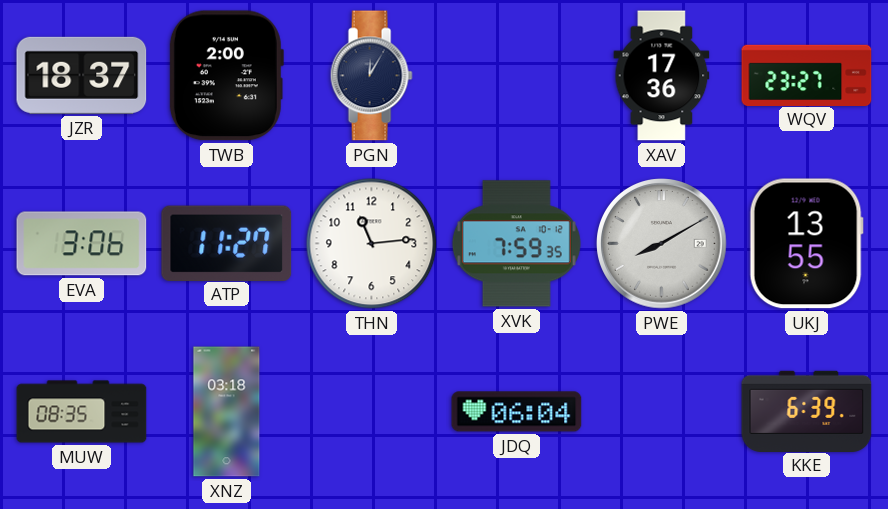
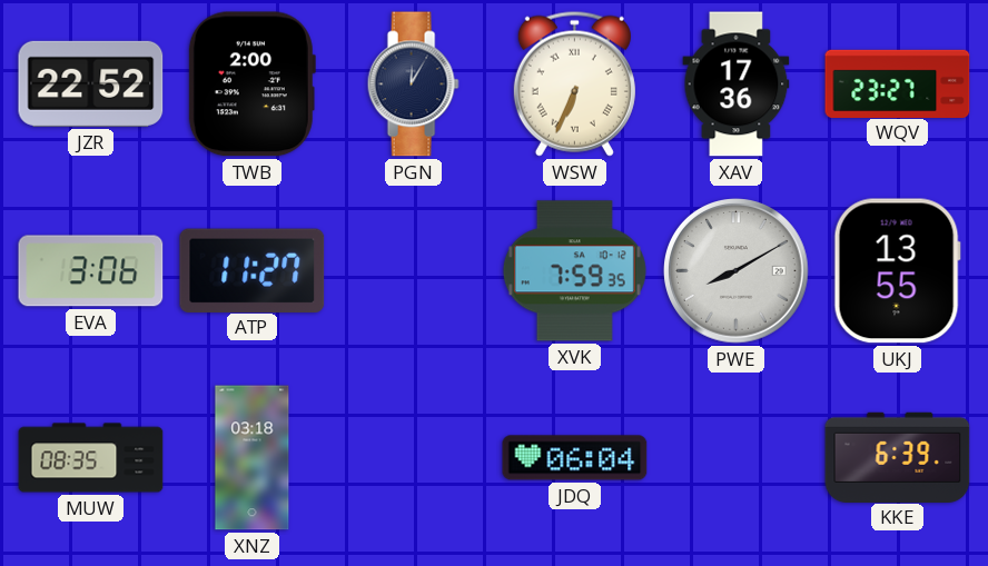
JZR: 18:37 -> 22:52 (91, 83)
WSW: none -> 6:34 (574, 83)
THN: 11:14 -> none (372, 244)
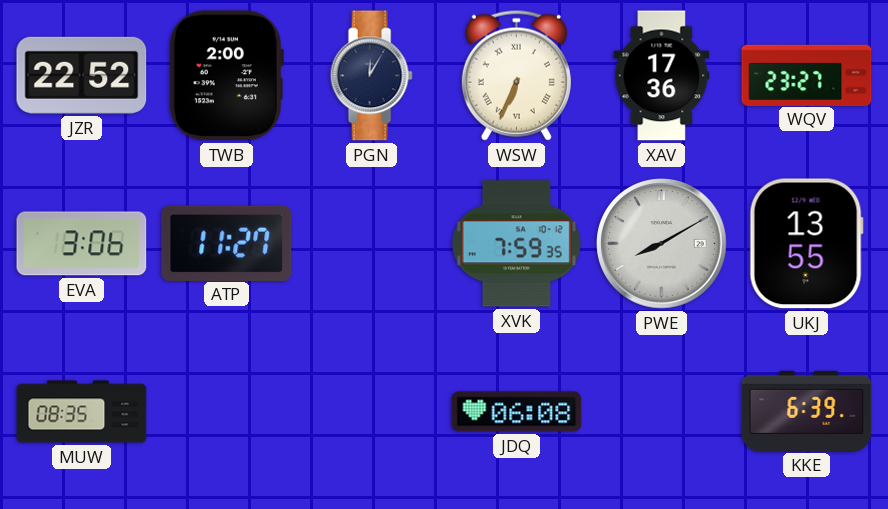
XNZ: 03:18 -> none (253, 458)
JDQ: 06:04 -> 06:08 (517, 412)
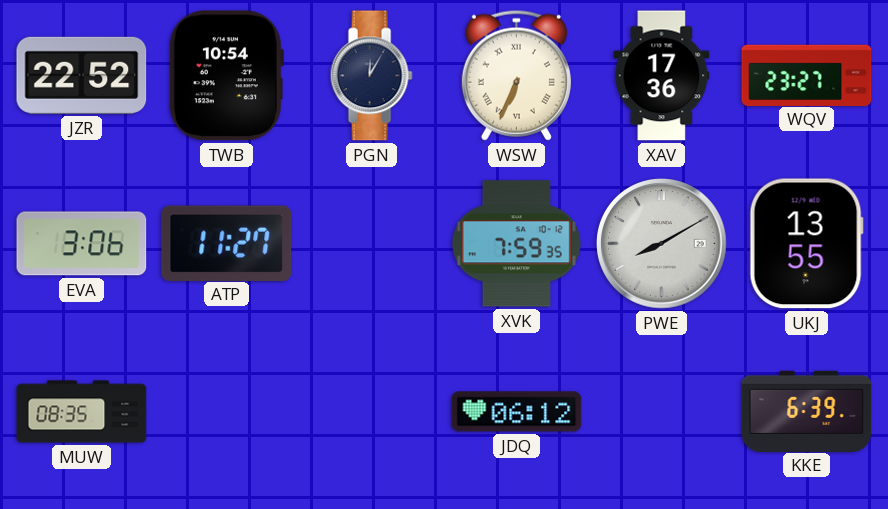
TWB: 2:00 -> 10:54 (226, 76)
JDQ: 06:08 -> 06:12 (517, 412)
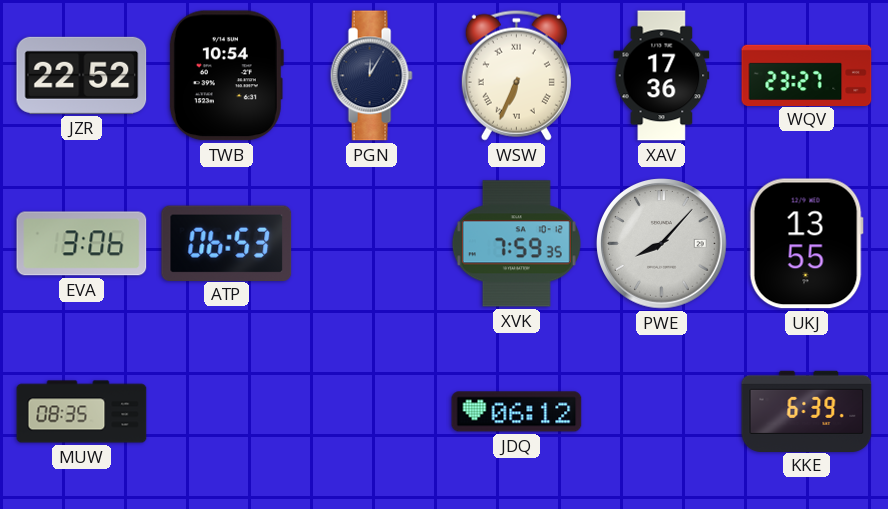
ATP: 11:27 -> 06:53 (227, 243)
PWE: 8:10 -> 8:07 (662, 244)
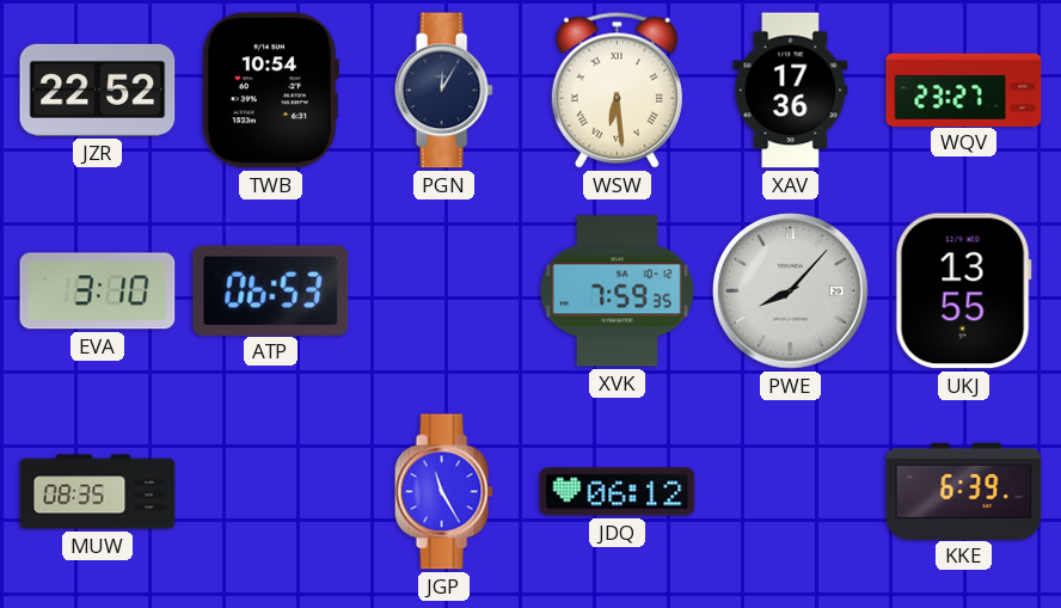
WSW: 6:34 -> 6:29 (617, 90)
EVA: 3:06 -> 3:10 (98, 291)
JGP: none -> 11:25 (443, 492)
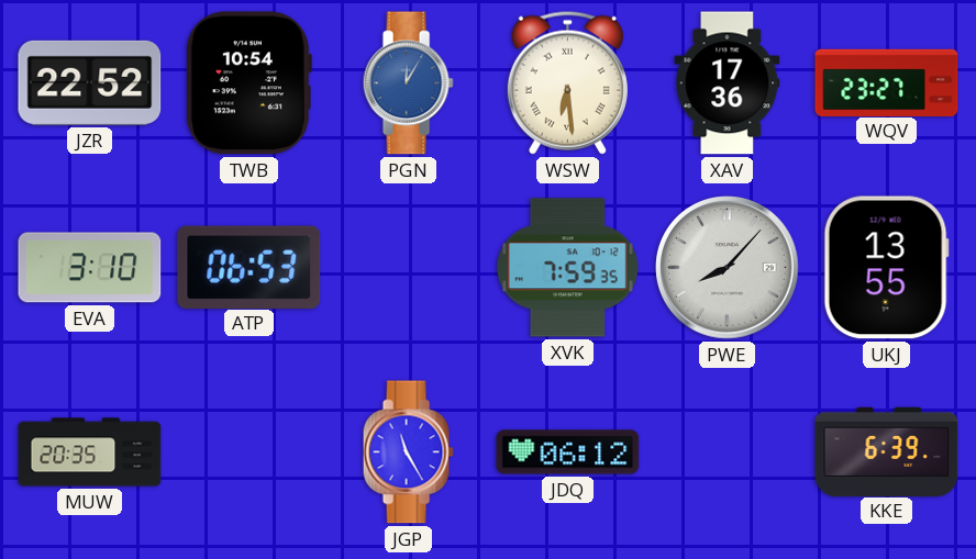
PGN dial: navy -> blue (408, 83)
MUW: 08:35 -> 20:35 (90, 452)
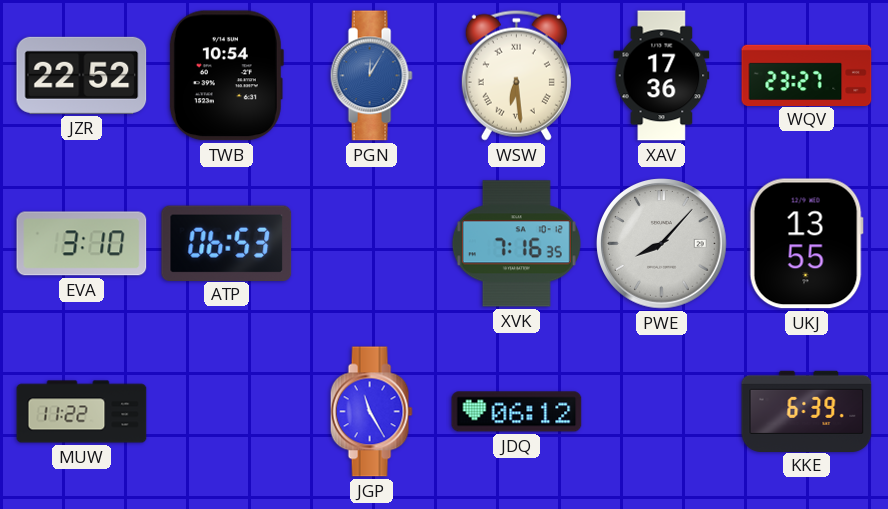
XVK: 7:59 -> 7:16 (516, 244)
MUW: 20:35 -> 11:22 (82, 412)
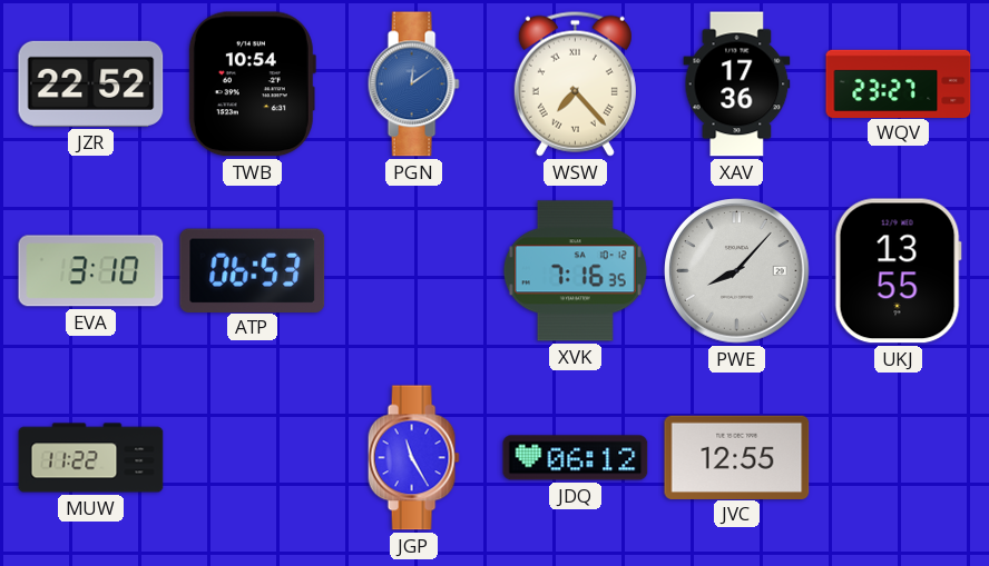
PGN: 12:05 -> 12:09 (413, 85)
WSW: 6:29 -> 7:23 (575, 83)
JVC: none -> 12:55 (737, 457)
KKE: 6:39 -> none (807, 411)
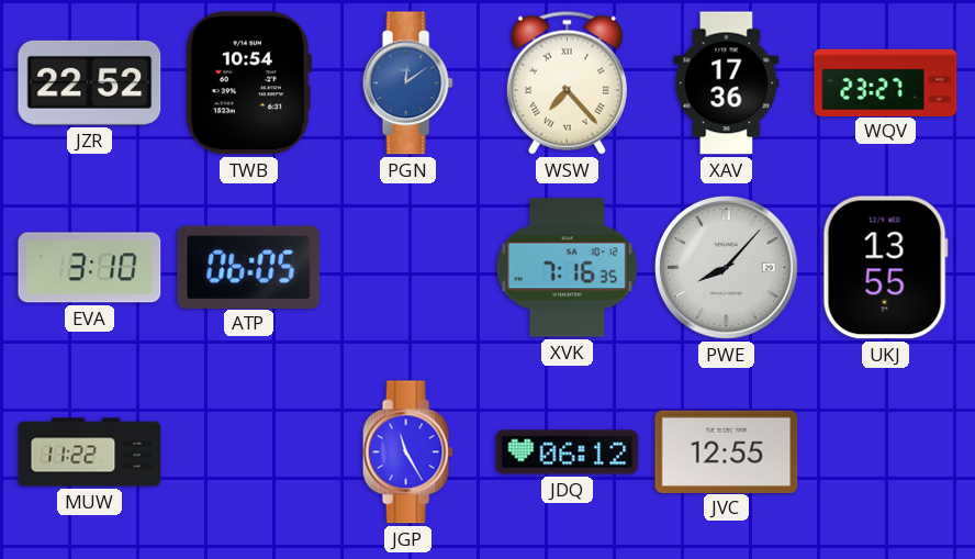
ATP: 06:53 -> 06:05 (249, 267)
